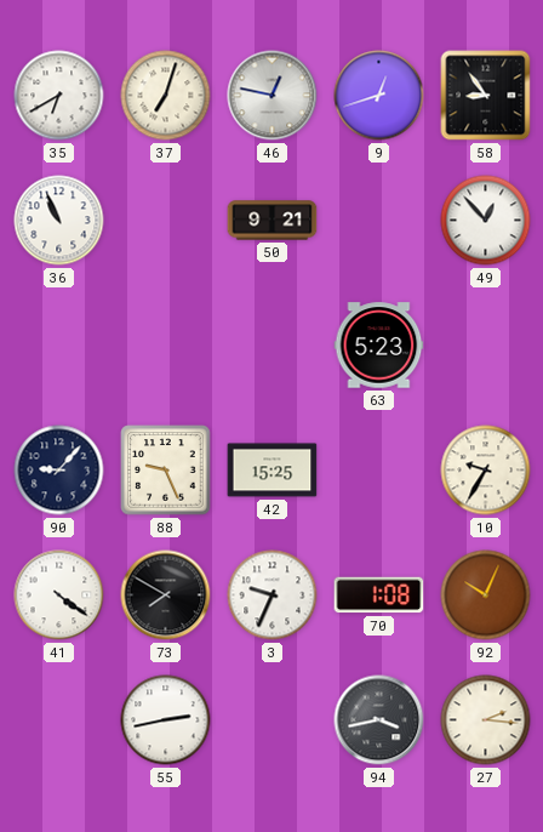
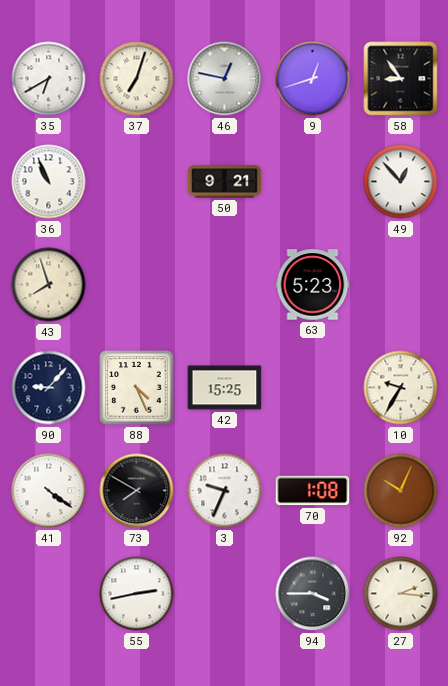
43: none -> 7:57 (49, 285)
88: 9:26 -> 4:26 (137, 388)
94: 3:43 -> 3:45 (313, 594)
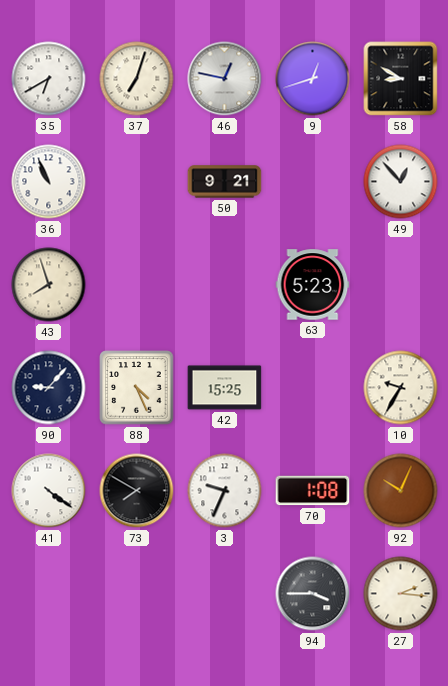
58: 8:54 -> 8:50 (401, 79)
55: 2:43 -> none (137, 594)
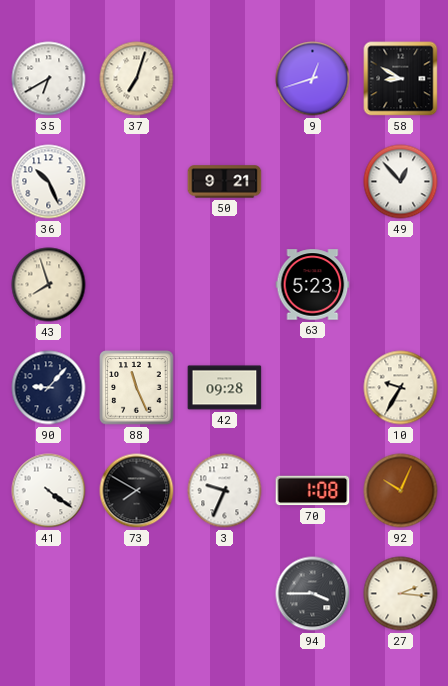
46: 12:47 -> none (225, 79)
36: 10:56 -> 10:26 (49, 182)
88: 4:26 -> 11:26 (137, 388)
42: 15:25 -> 09:28 (225, 388)
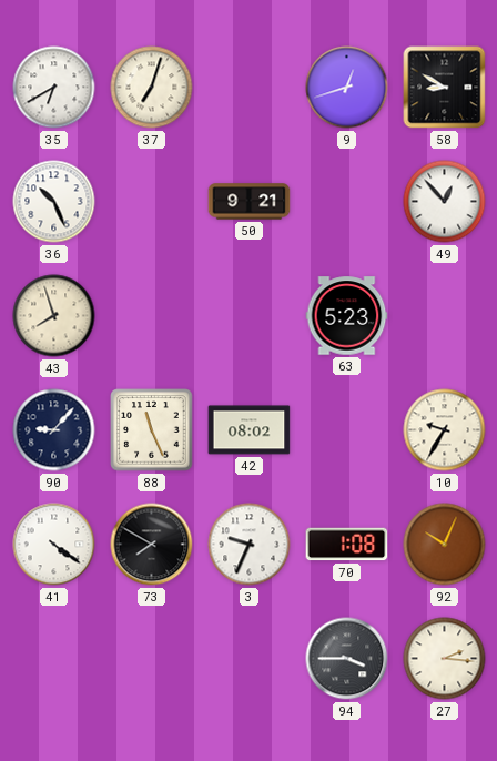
42: 09:28 -> 08:02 (250, 430)
